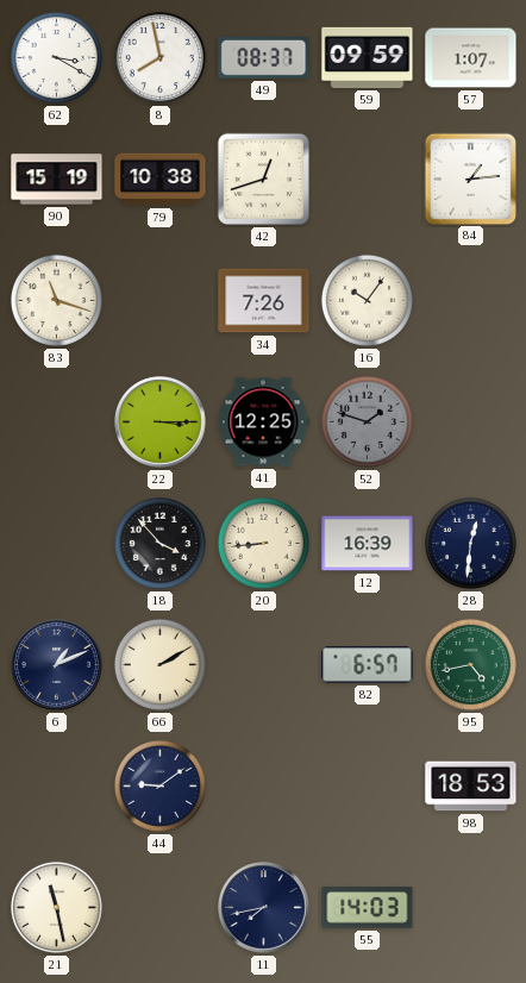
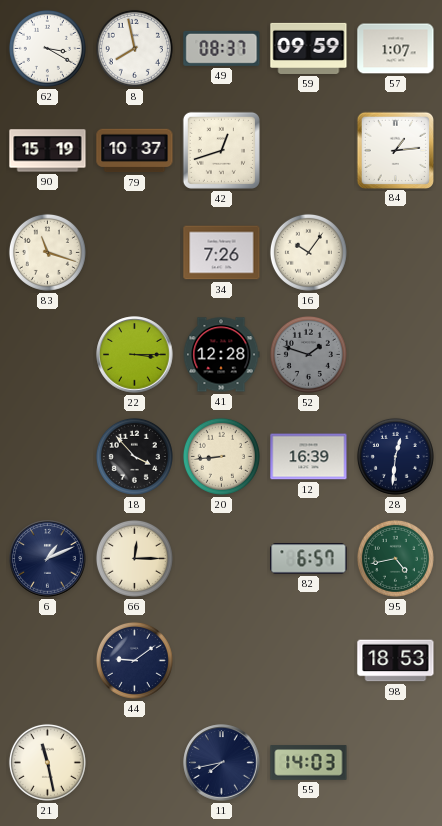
79: 10:38 -> 10:37 (135, 151)
41: 12:25 -> 12:28 (221, 355)
66: 2:10 -> 12:15 (134, 558)
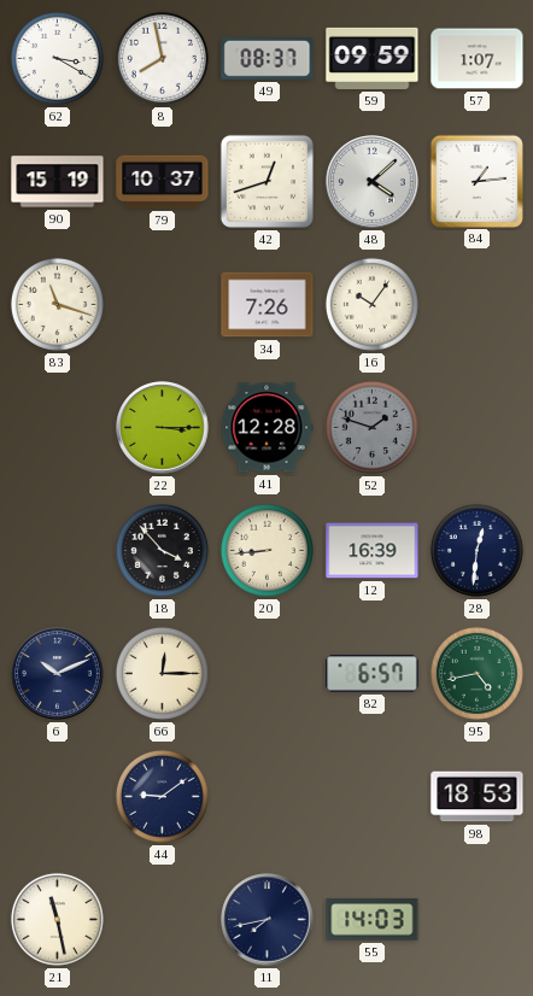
48: none -> 4:08 (373, 182)
6: 1:11 -> 10:11 (58, 674)
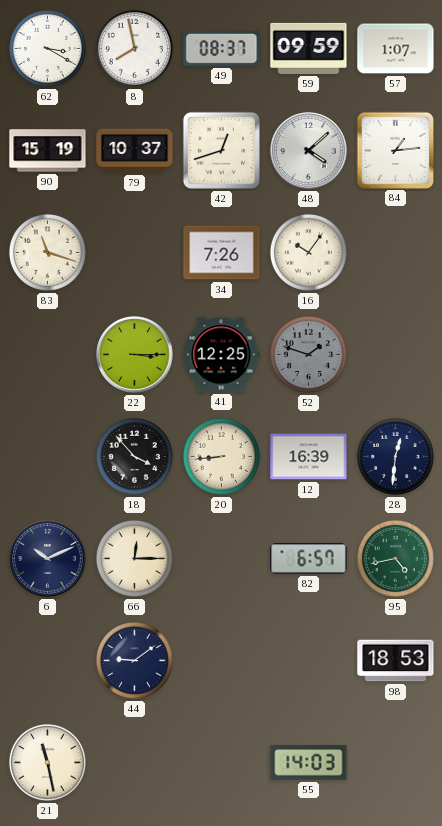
41: 12:28 -> 12:25 (221, 355)
11: 7:43 -> none (268, 920)
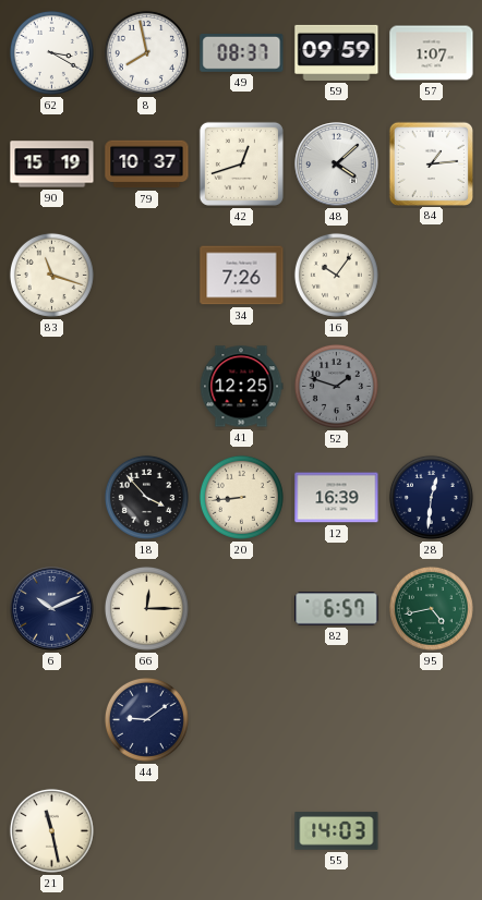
22: 3:15 -> none (135, 355)
98: 18:53 -> none (396, 661)
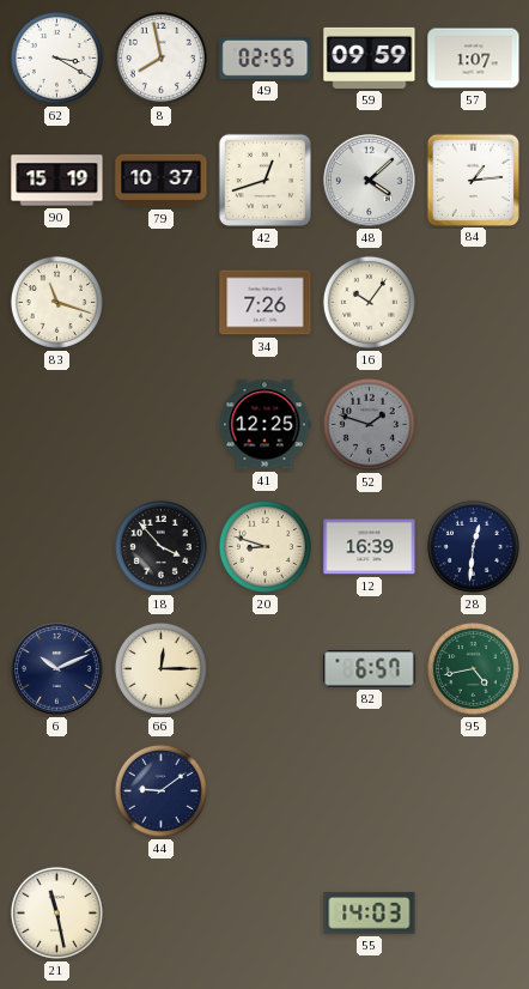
49: 08:37 -> 02:55 (266, 57)
20: 8:44 -> 8:48 (264, 546)
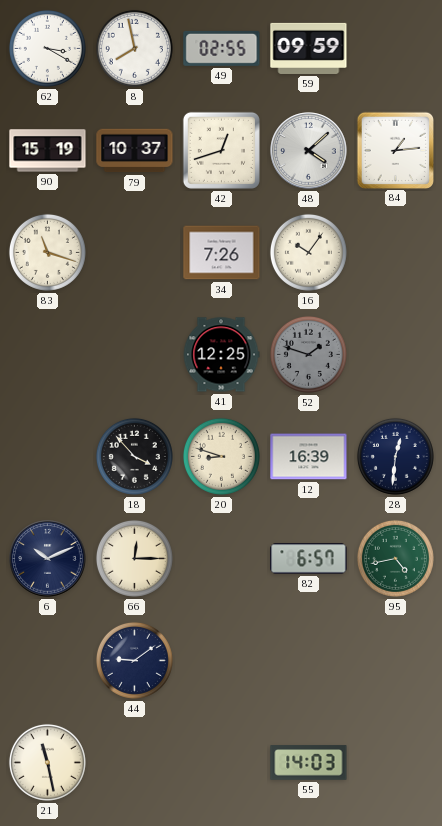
57: 1:07 -> none (474, 59)
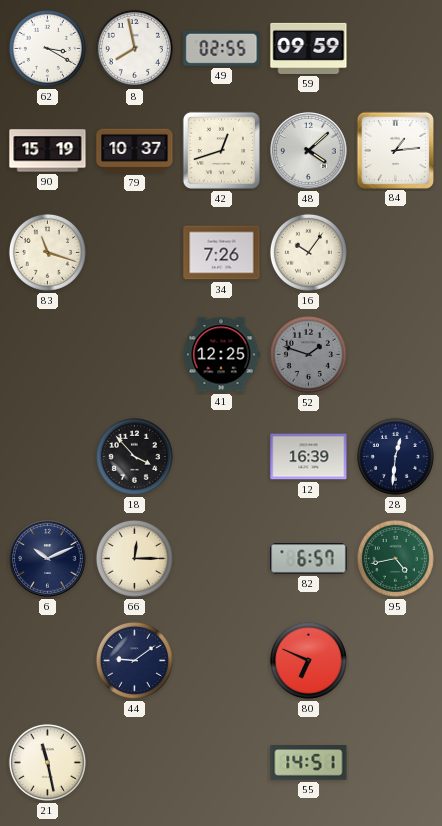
20: 8:48 -> none (221, 456)
80: none -> 6:49 (308, 660)
55: 14:03 -> 14:51 (309, 763)
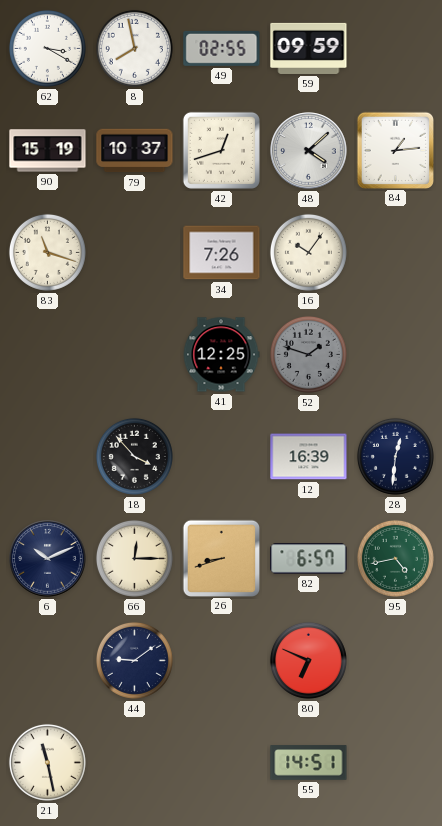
26: none -> 8:42 (221, 558)
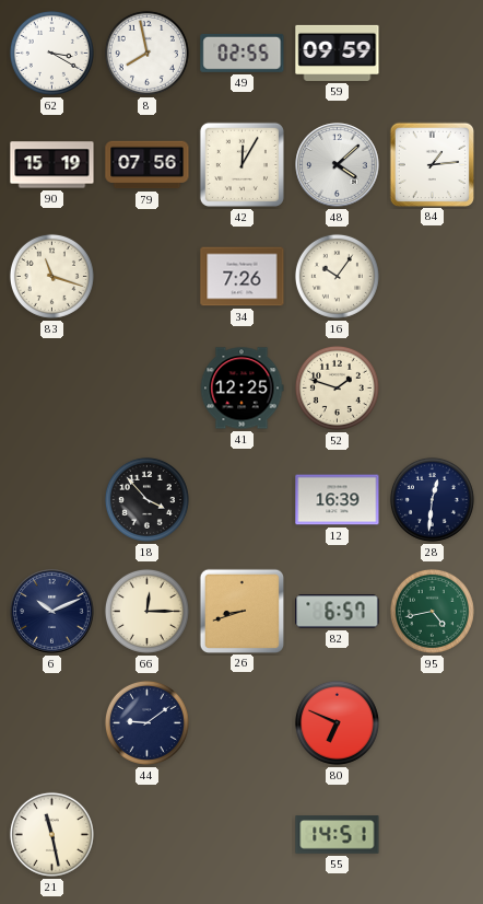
79: 10:37 -> 07:56 (148, 165)
42: 12:42 -> 12:05 (241, 164)
52 dial: grey -> cream (337, 387)
